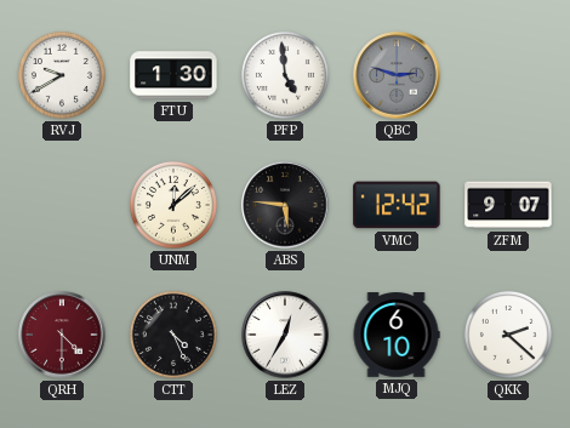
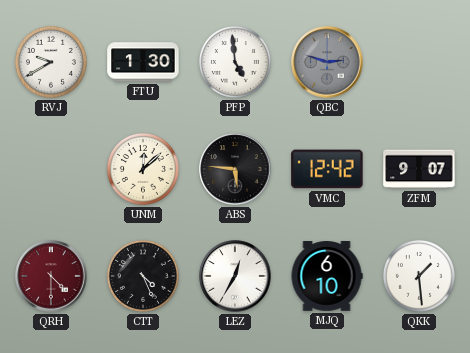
QKK: 2:22 -> 1:29 (419, 276)
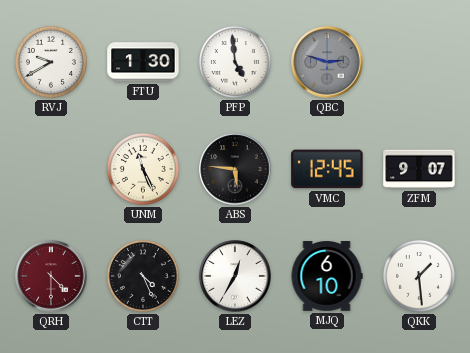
UNM: 12:08 -> 11:26 (143, 169)
VMC: 12:42 -> 12:45 (327, 169)
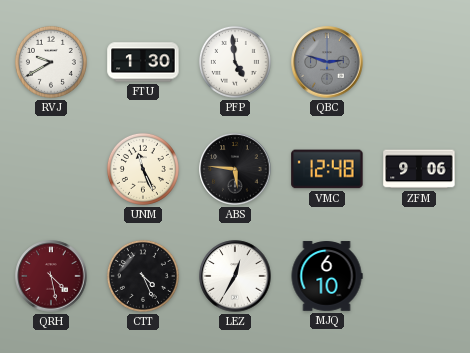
VMC: 12:45 -> 12:48 (327, 169)
ZFM: 9:07 -> 9:06 (419, 169)
QRH: 4:30 -> 4:28 (51, 276)
QKK: 1:29 -> none (419, 276)
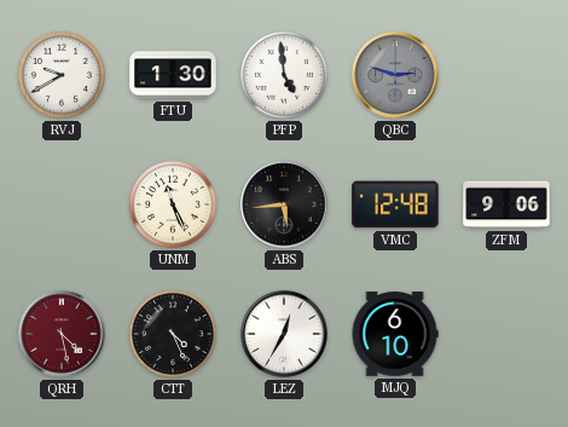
ABS: 5:46 -> 5:44 (284, 204)
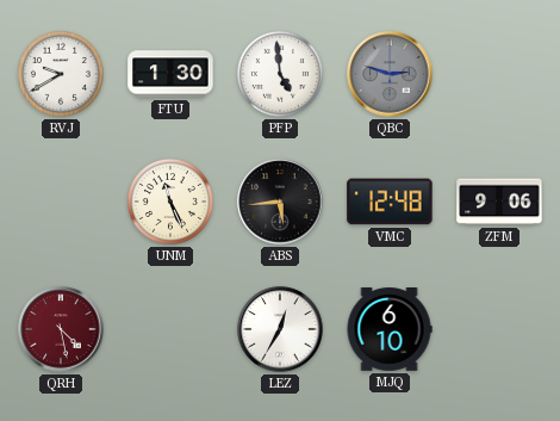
CTT: 4:26 -> none (173, 334)
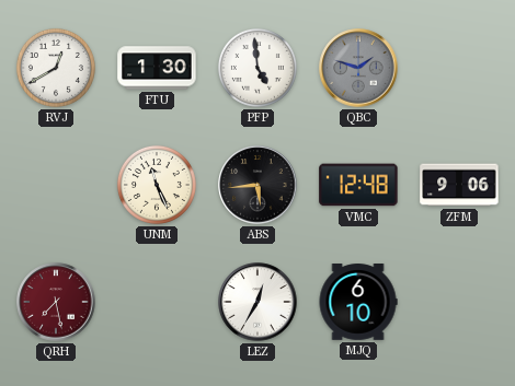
RVJ: 9:40 -> 12:40 (56, 68)
QBC: 2:48 -> 1:48 (358, 68)
QRH: 4:28 -> 7:28 (56, 302)
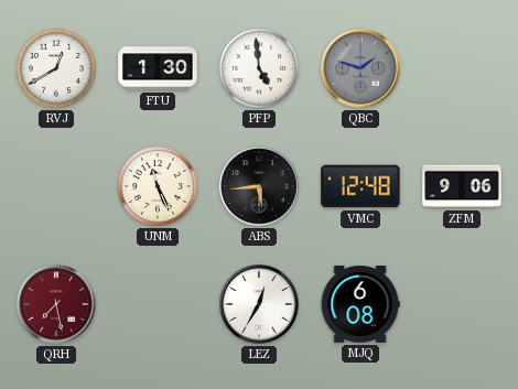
MJQ: 6:10 -> 6:08 (360, 304)
